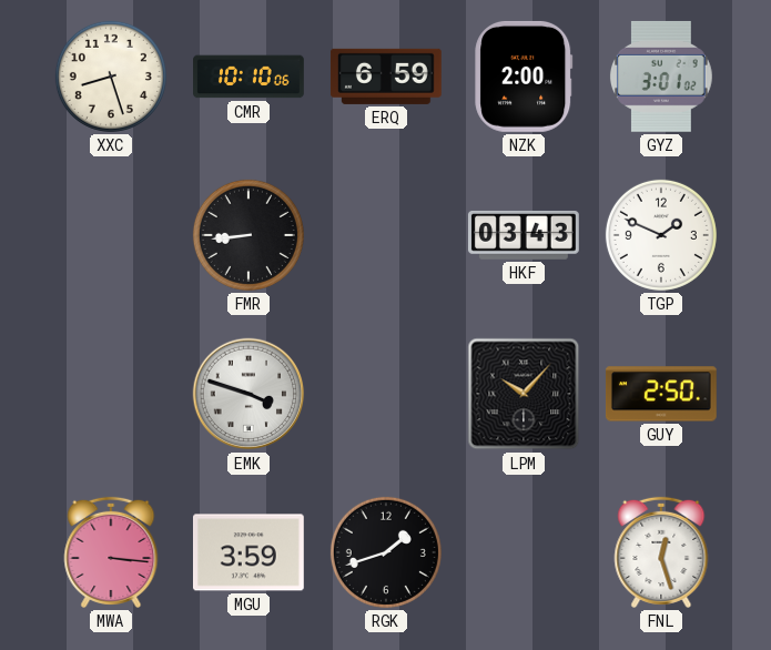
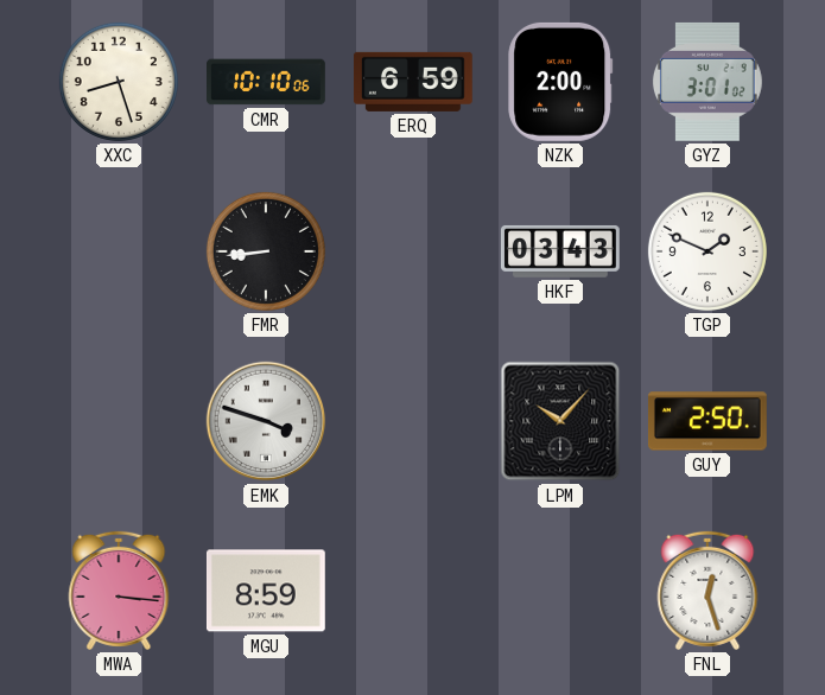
MGU: 3:59 -> 8:59 (266, 591)
RGK: 1:42 -> none (386, 552)
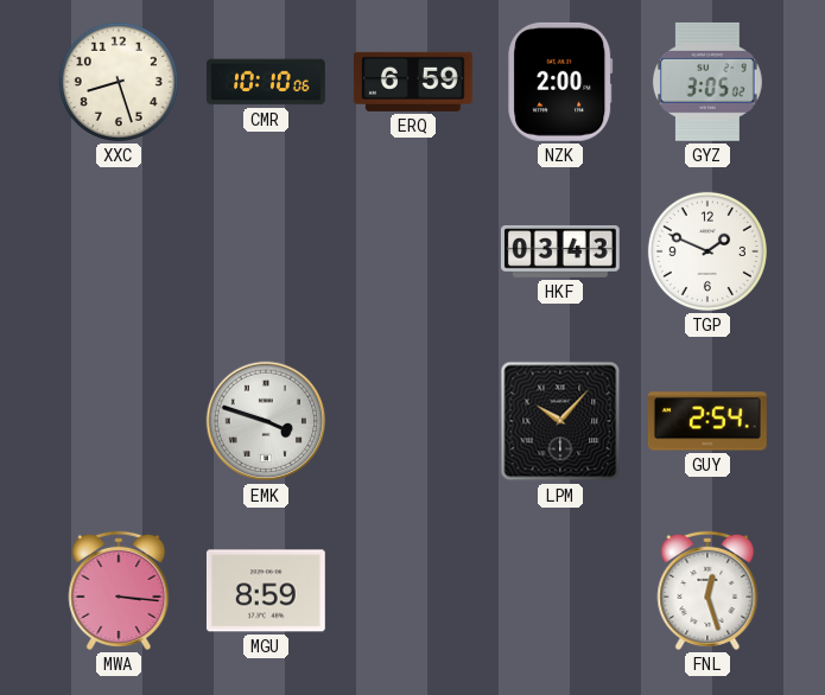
GYZ: 3:01 -> 3:05 (707, 82)
FMR: 8:44 -> none (266, 251)
GUY: 2:50 -> 2:54 (707, 421)
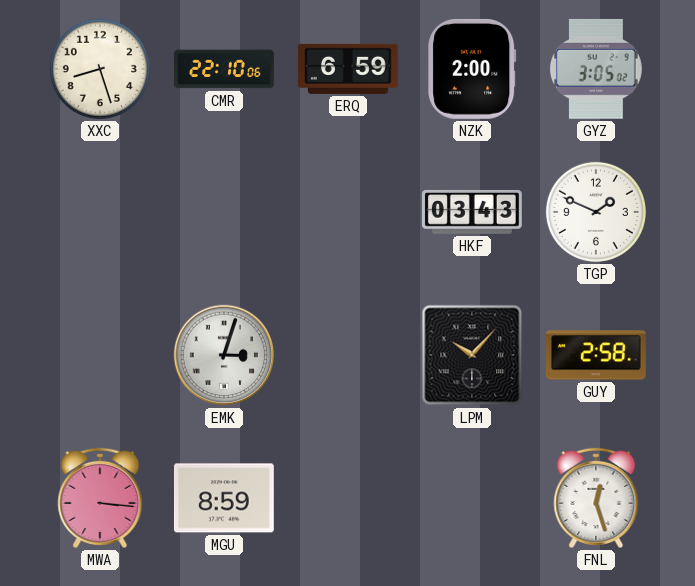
CMR: 10:10 -> 22:10 (225, 69)
EMK: 3:48 -> 3:03 (224, 355)
GUY: 2:54 -> 2:58 (596, 355)
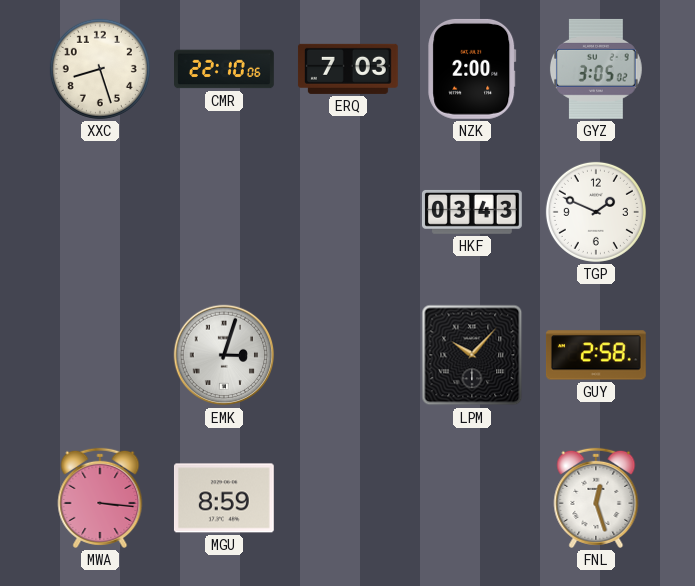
ERQ: 6:59 -> 7:03 (348, 69)
